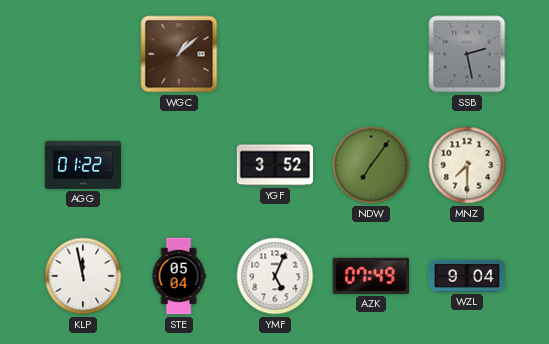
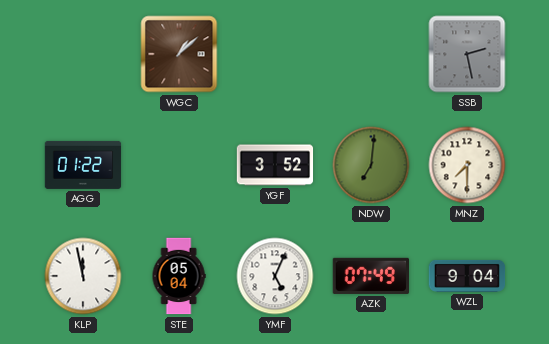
NDW: 7:06 -> 7:01 (371, 165)
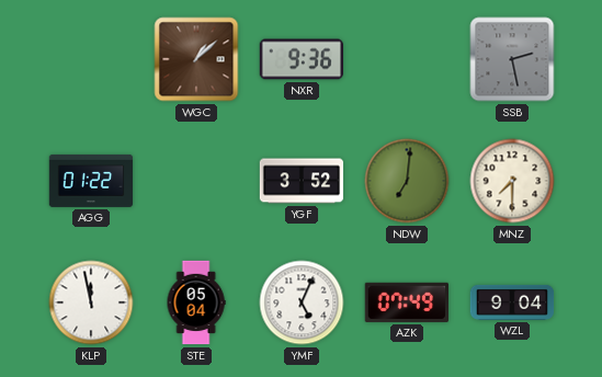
NXR: none -> 9:36 (300, 59)
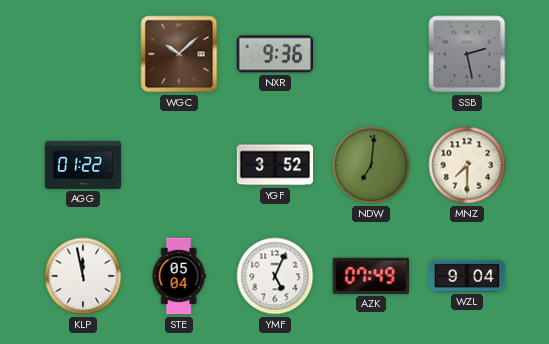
WGC: 1:08 -> 10:08 (179, 54)
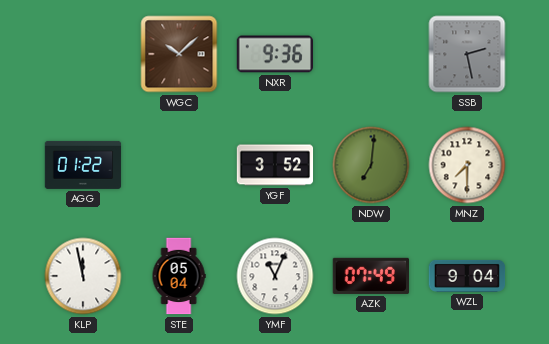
YMF: 5:04 -> 11:04 (275, 276)
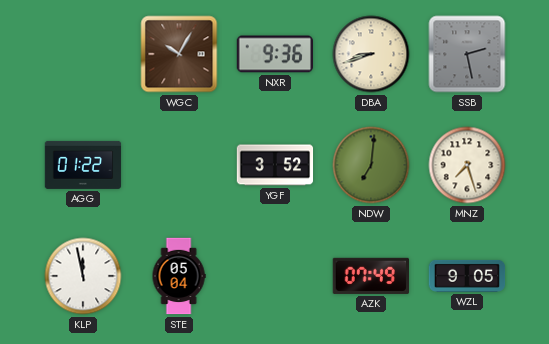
WGC: 10:08 -> 10:05 (179, 54)
DBA: none -> 8:42 (371, 54)
MNZ: 7:30 -> 7:27 (467, 165)
YMF: 11:04 -> none (275, 276)
WZL: 9:04 -> 9:05 (467, 276)
